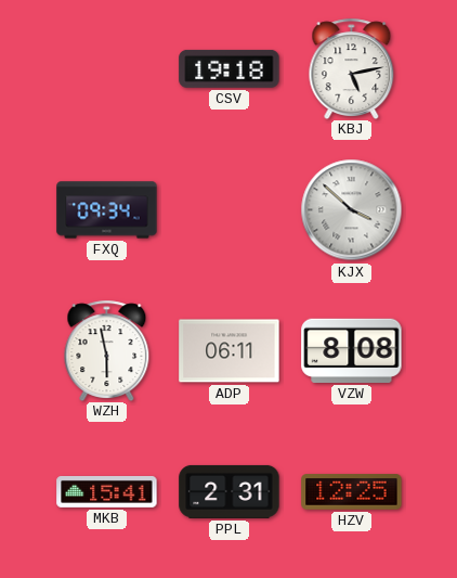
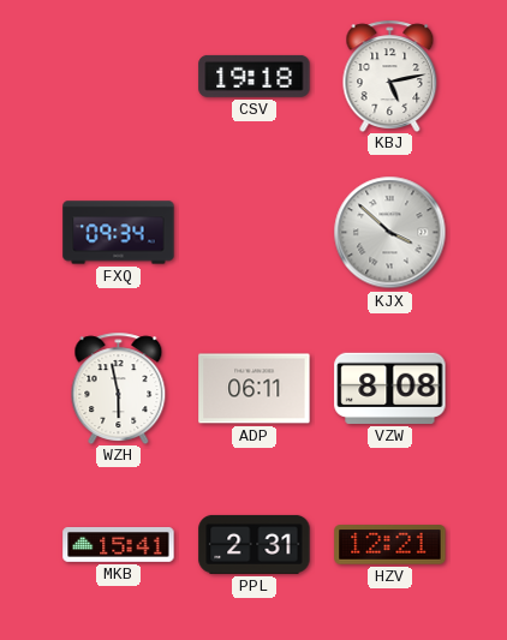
HZV: 12:25 -> 12:21 (390, 545)
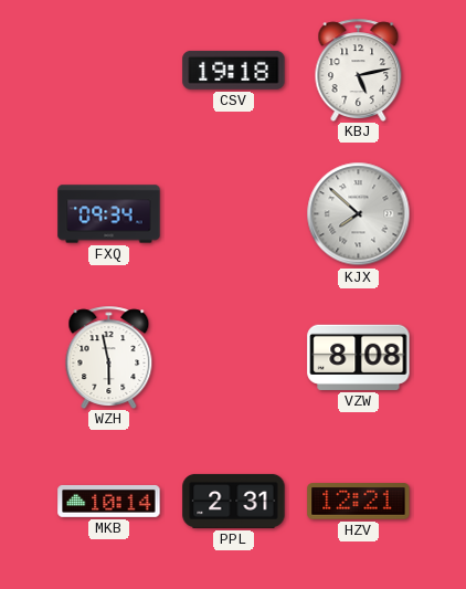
KJX: 3:52 -> 7:52 (359, 214)
ADP: 06:11 -> none (255, 389)
MKB: 15:41 -> 10:14 (109, 501)
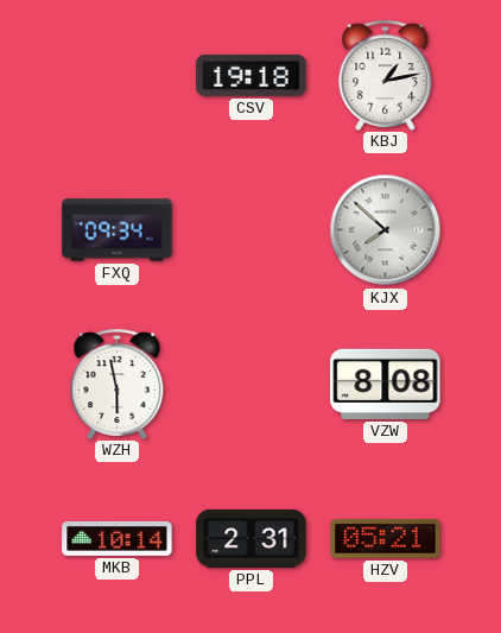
KBJ: 5:13 -> 1:13 (386, 75)
HZV: 12:21 -> 05:21 (386, 539)
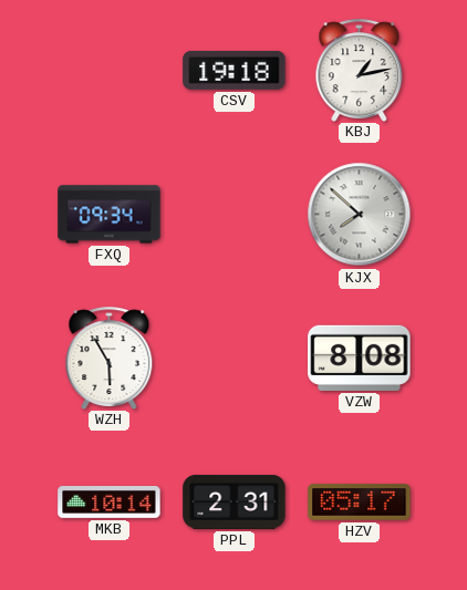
WZH: 5:58 -> 5:55 (110, 358)
HZV: 05:21 -> 05:17 (360, 503)
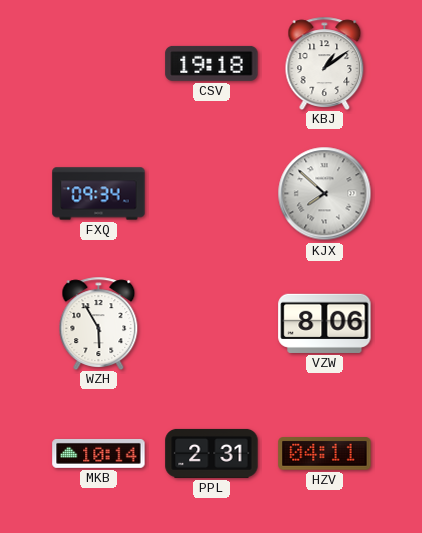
KBJ: 1:13 -> 1:09 (325, 63)
VZW: 8:08 -> 8:06 (325, 323)
HZV: 05:17 -> 04:11 (325, 454)
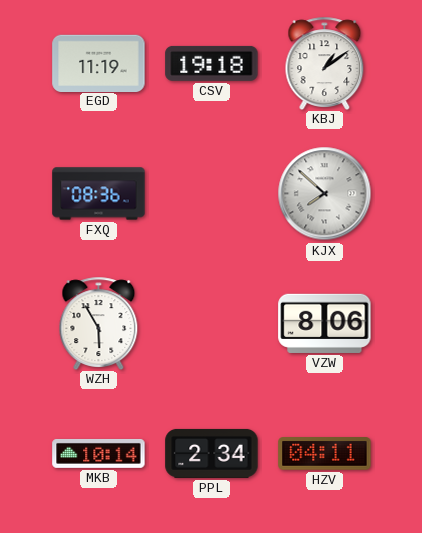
EGD: none -> 11:19 (99, 63)
FXQ: 09:34 -> 08:36 (99, 194)
PPL: 2:31 -> 2:34 (212, 453)
